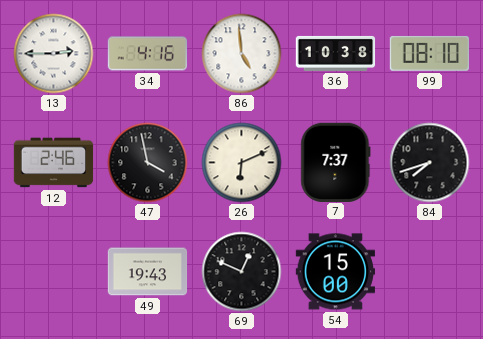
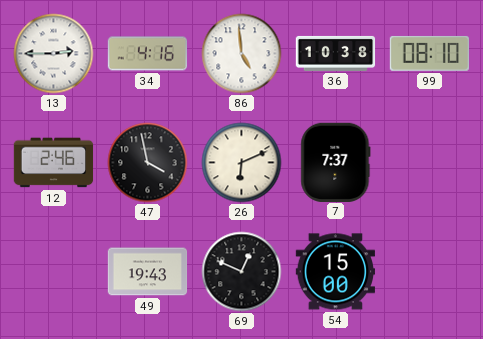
84: 7:42 -> none (430, 163)
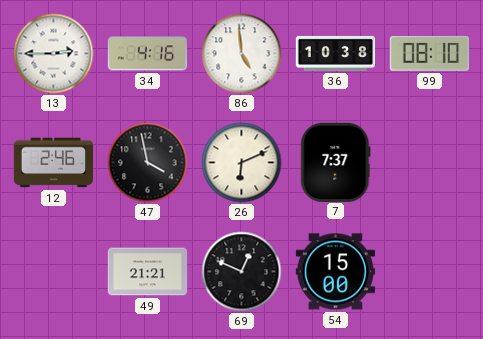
49: 19:43 -> 21:21 (148, 272)
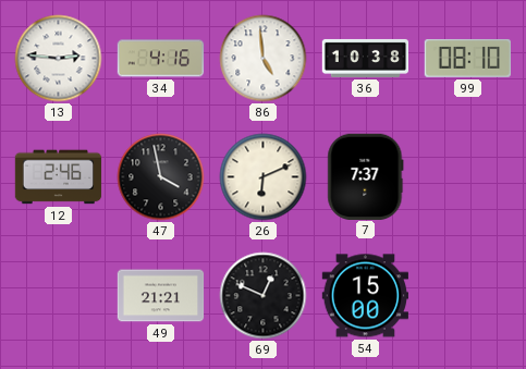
13: 2:45 -> 2:46 (59, 59)
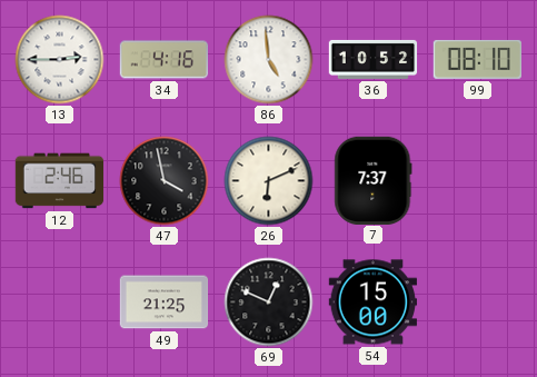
13: 2:46 -> 2:45 (60, 60)
36: 10:38 -> 10:52 (374, 59)
49: 21:21 -> 21:25 (165, 302)
